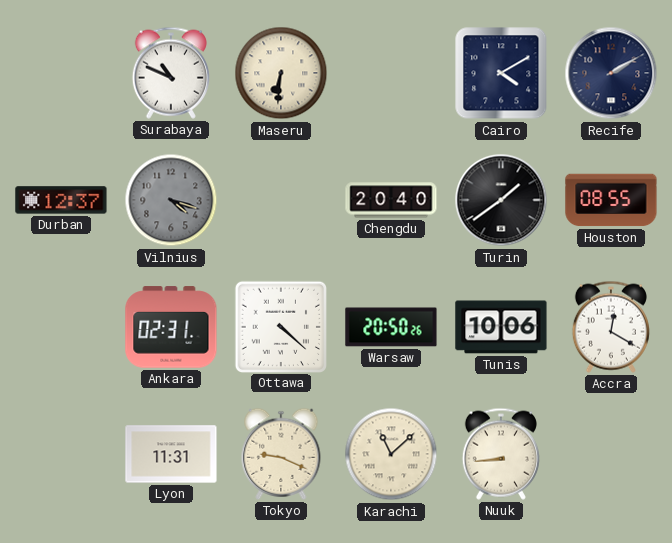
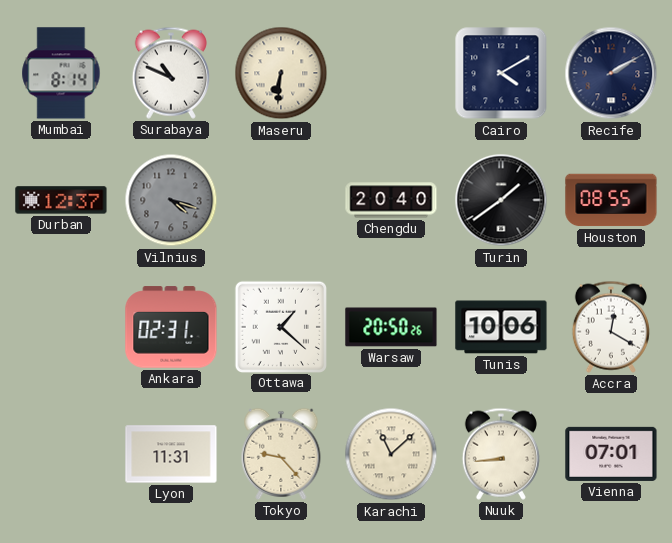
Mumbai: none -> 8:14 (61, 73)
Ottawa: 4:22 -> 1:22 (280, 326)
Tokyo: 9:19 -> 9:23 (281, 454)
Vienna: none -> 07:01 (611, 454)
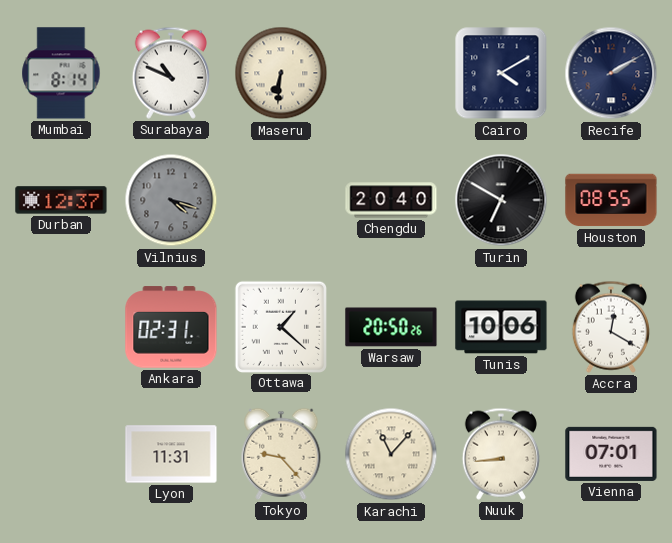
Turin: 1:39 -> 6:50 (501, 200)
Karachi: 11:08 -> 11:07 (391, 454)
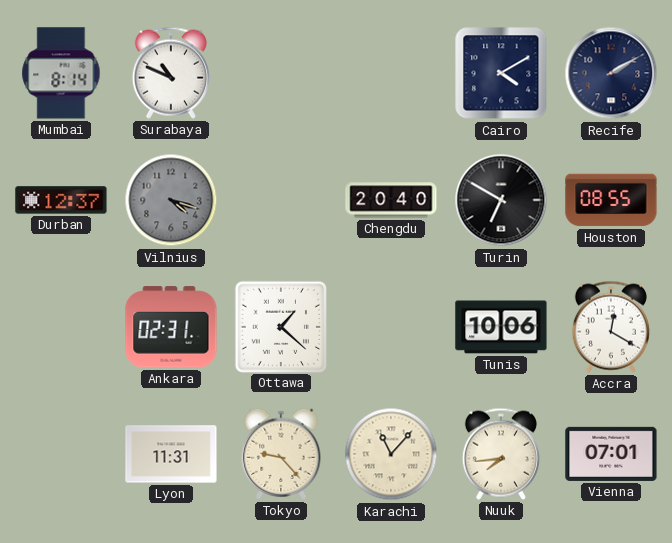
Maseru: 6:31 -> none (281, 73)
Warsaw: 20:50 -> none (391, 327)
Nuuk: 8:44 -> 7:44 (501, 454)
